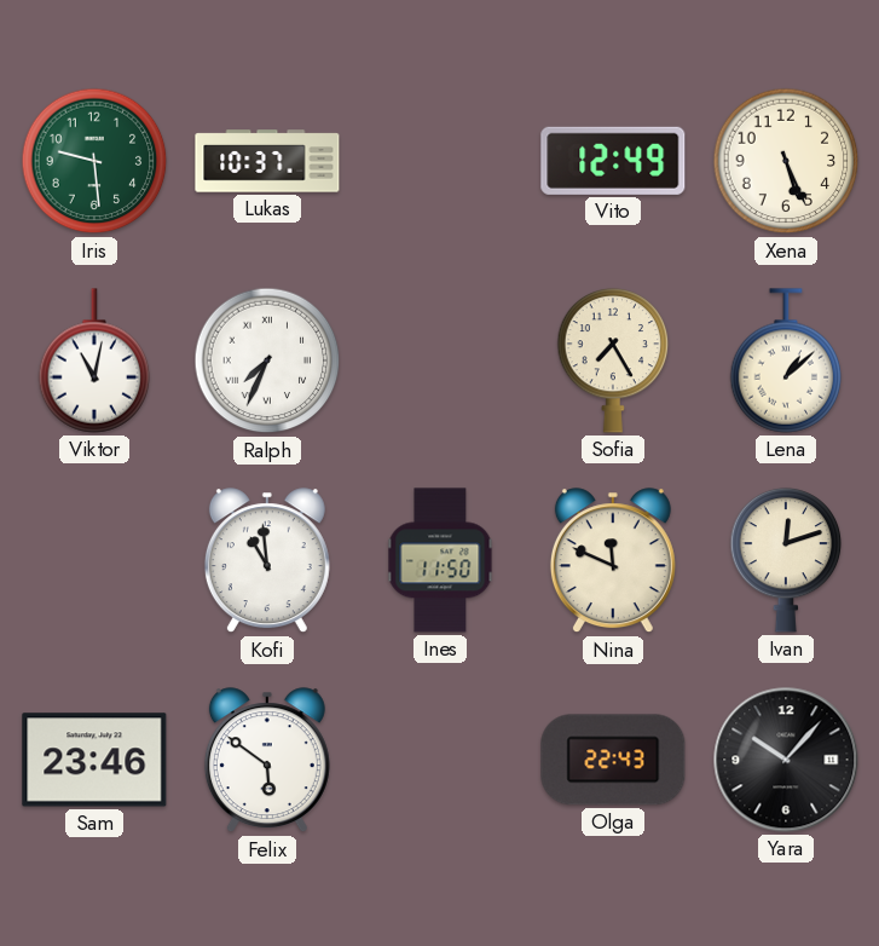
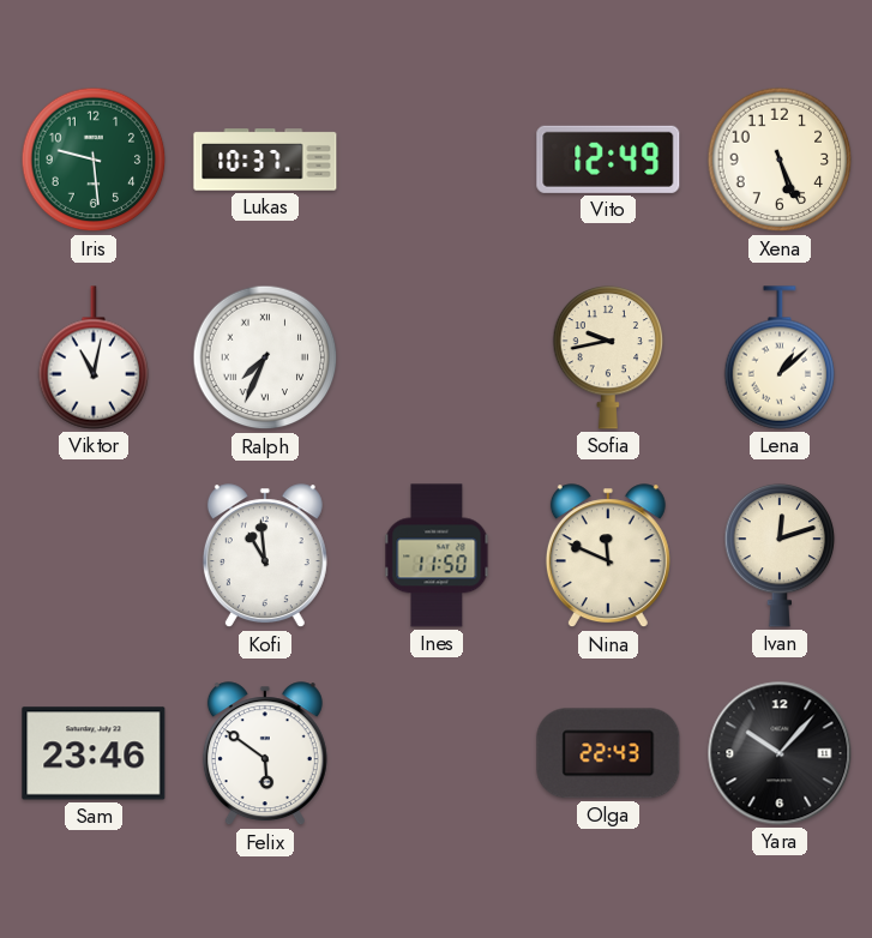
Sofia: 7:25 -> 9:43 (608, 357)
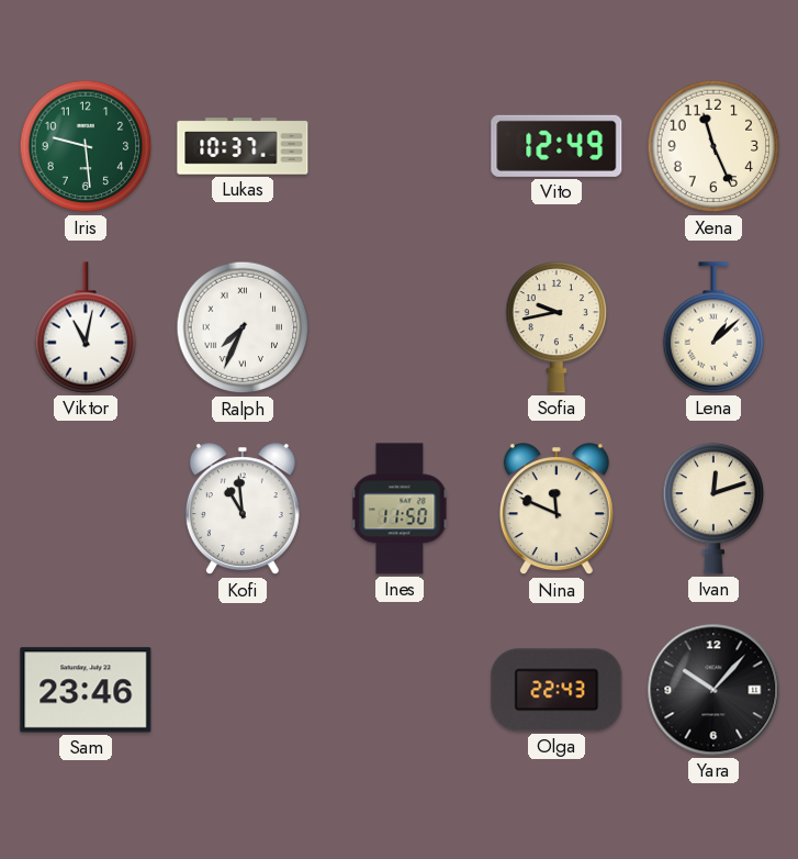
Xena: 5:26 -> 11:26 (713, 146)
Felix: 5:51 -> none (265, 754)
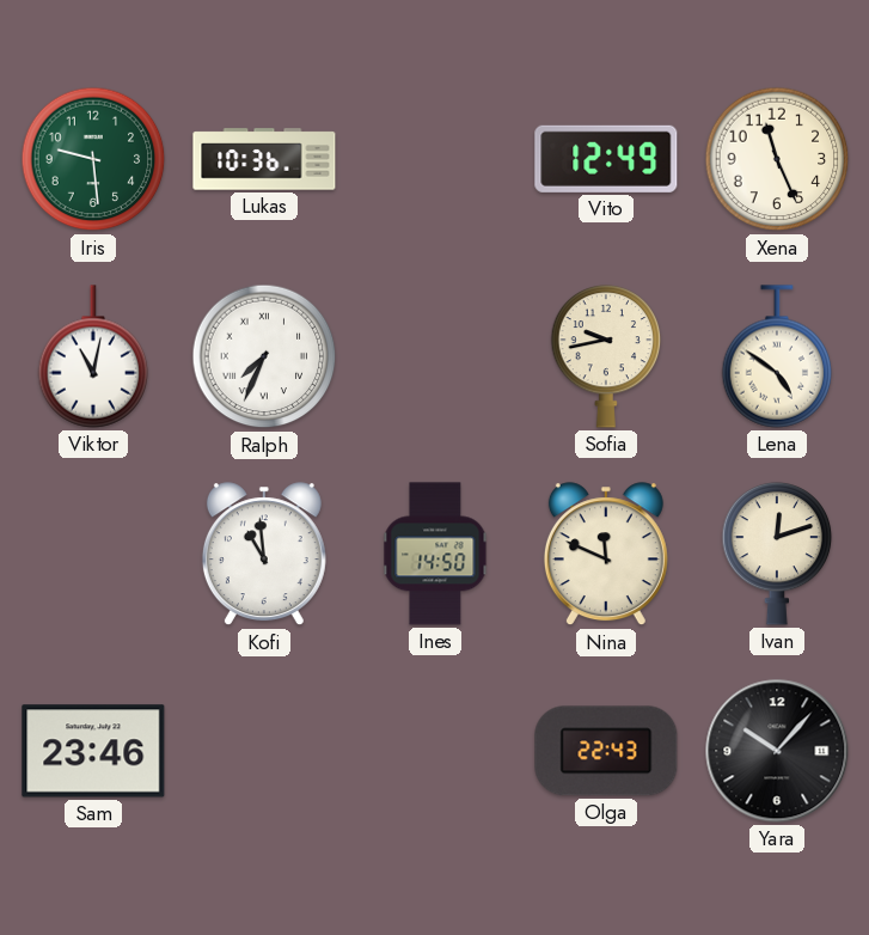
Lukas: 10:37 -> 10:36 (264, 159)
Lena: 1:08 -> 4:51 (777, 356)
Ines: 11:50 -> 14:50 (435, 554)
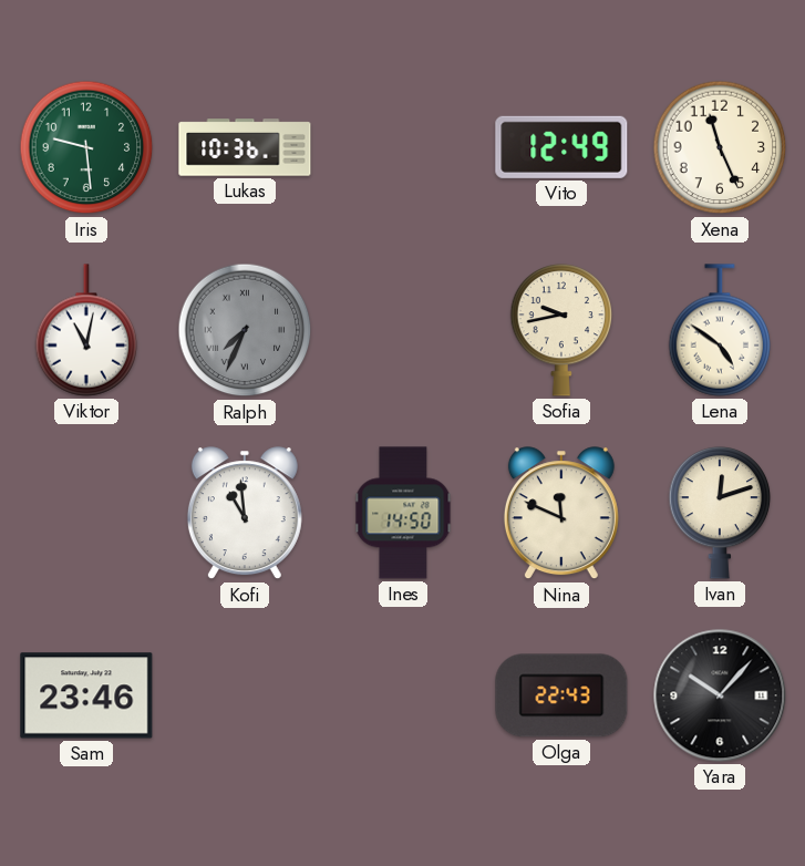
Ralph dial: white -> grey (245, 330)
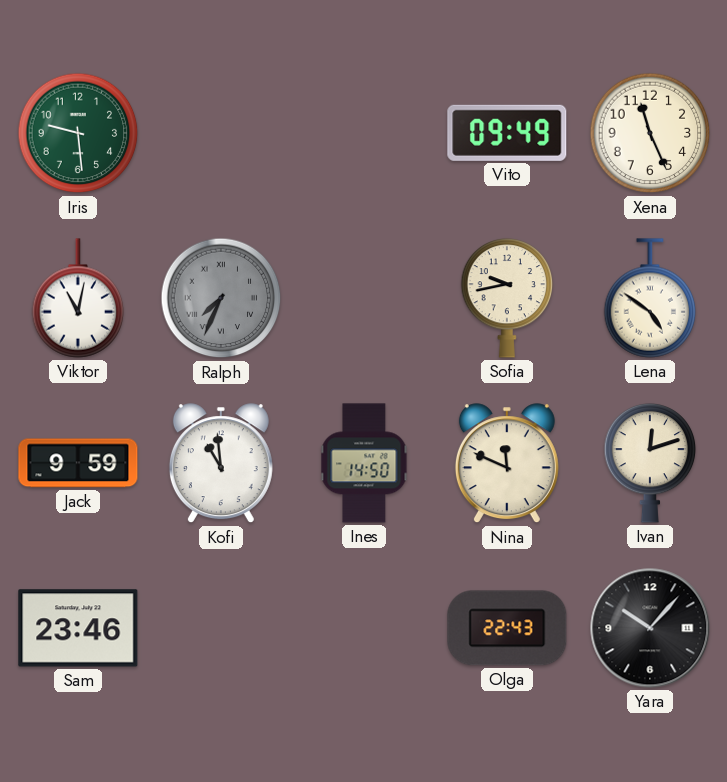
Lukas: 10:36 -> none (245, 147)
Vito: 12:49 -> 09:49 (507, 133)
Jack: none -> 9:59 (78, 463)
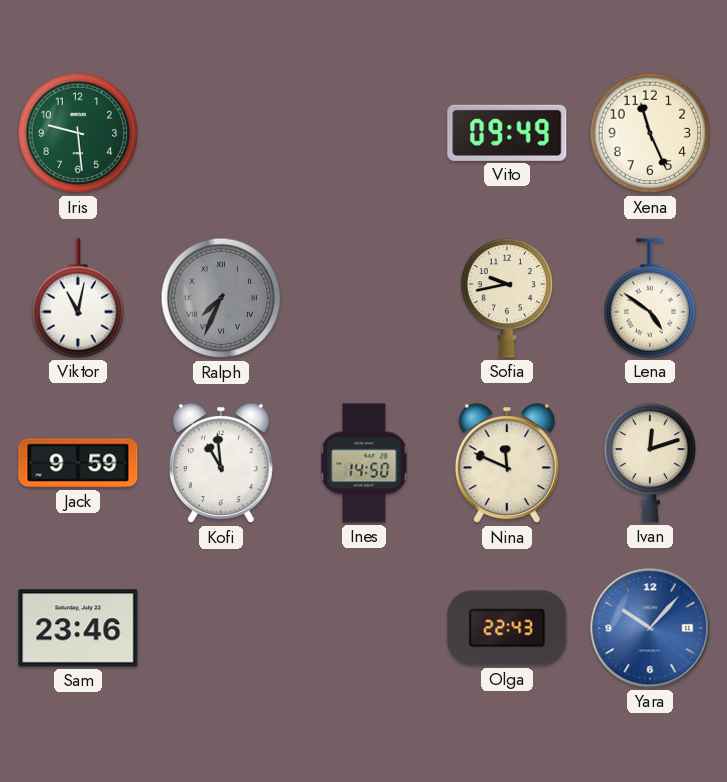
Yara dial: black -> blue (650, 628)
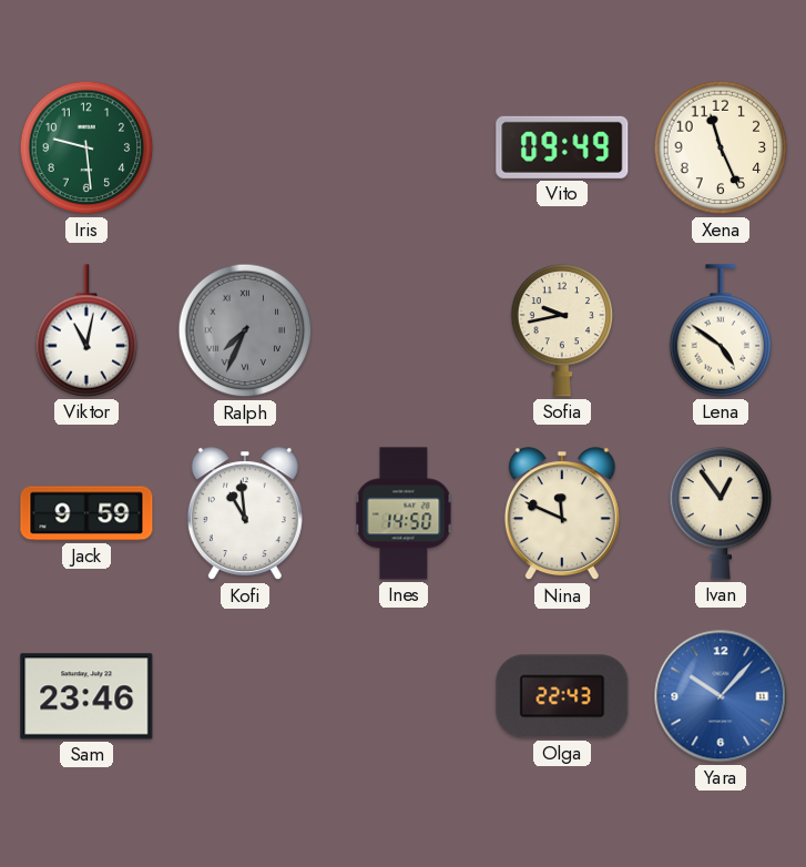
Ivan: 12:12 -> 12:54 (721, 513)
